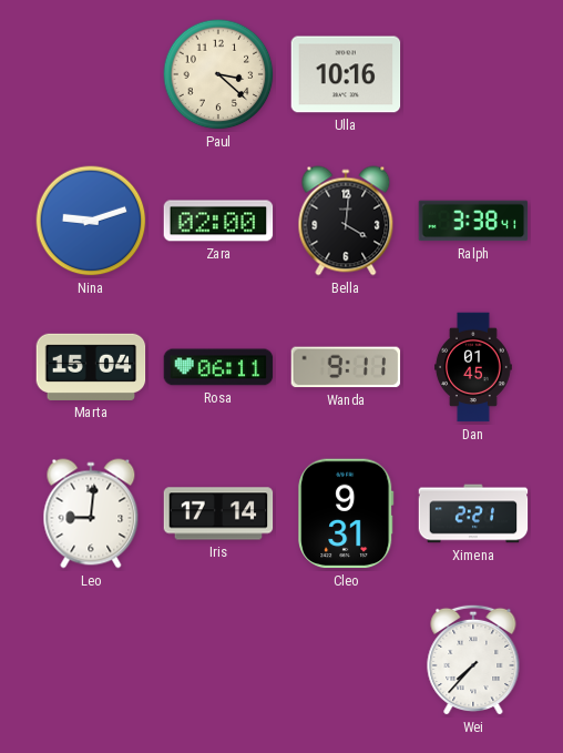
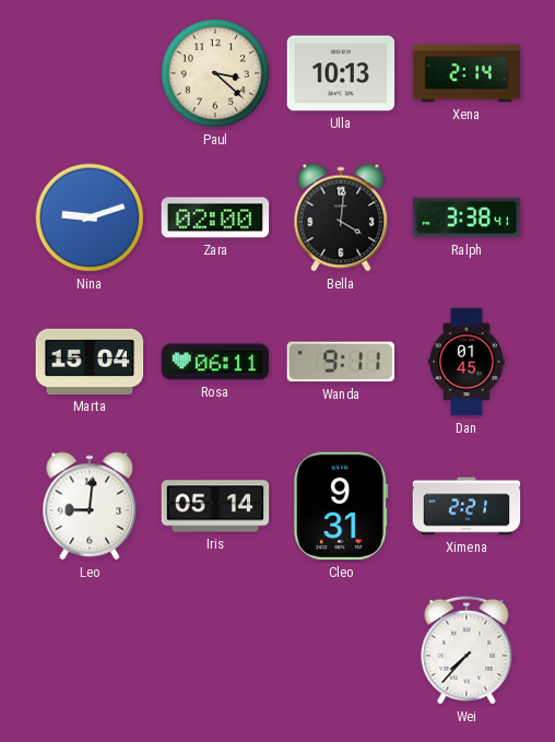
Ulla: 10:16 -> 10:13 (341, 73)
Xena: none -> 2:14 (467, 73)
Iris: 17:14 -> 05:14 (215, 506)
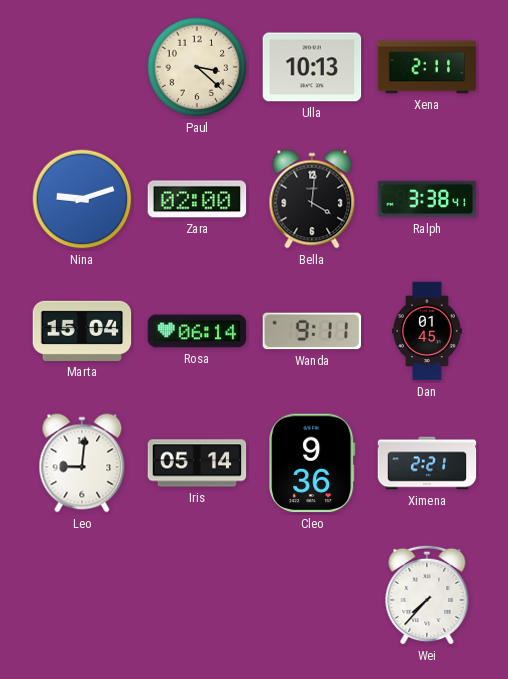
Xena: 2:14 -> 2:11 (427, 67)
Rosa: 06:11 -> 06:14 (197, 331)
Cleo: 9:31 -> 9:36 (312, 463)
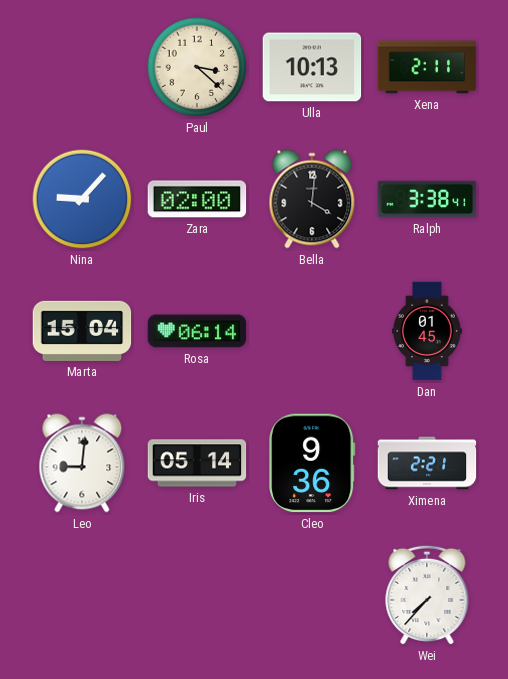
Nina: 9:12 -> 9:07 (82, 199)
Wanda: 9:11 -> none (312, 331)
